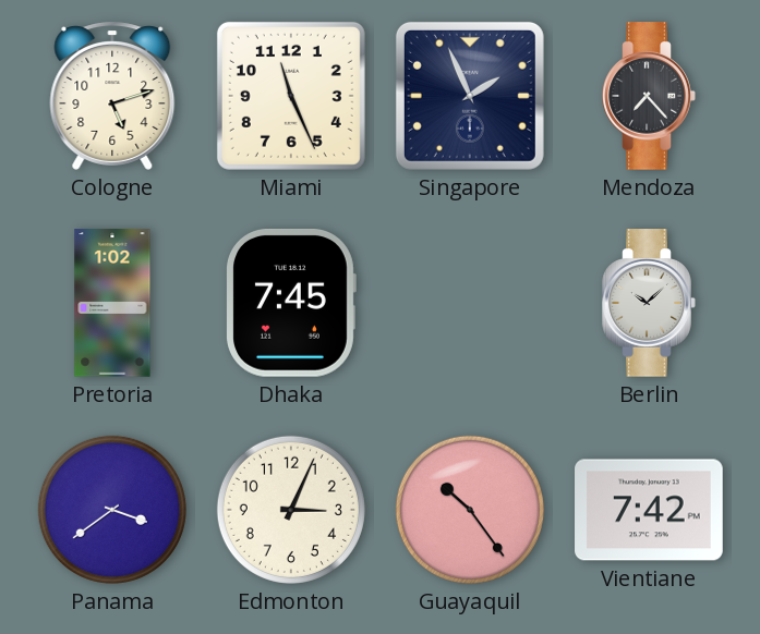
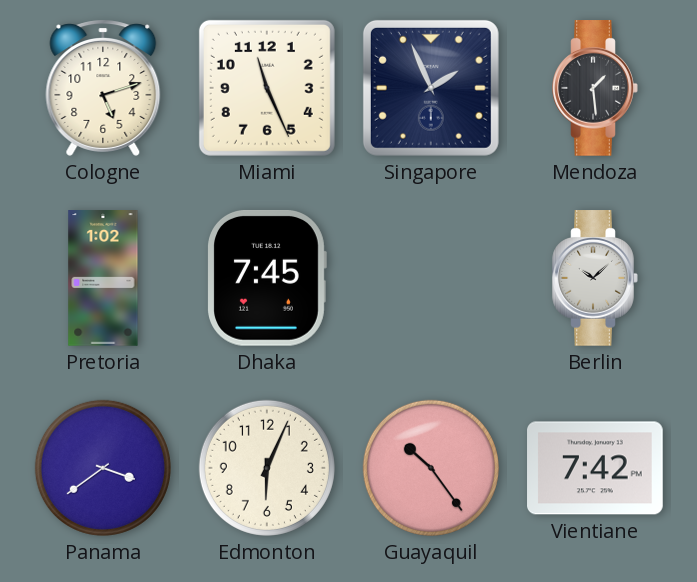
Mendoza: 7:23 -> 1:29 (595, 88)
Edmonton: 3:04 -> 6:04 (267, 468)
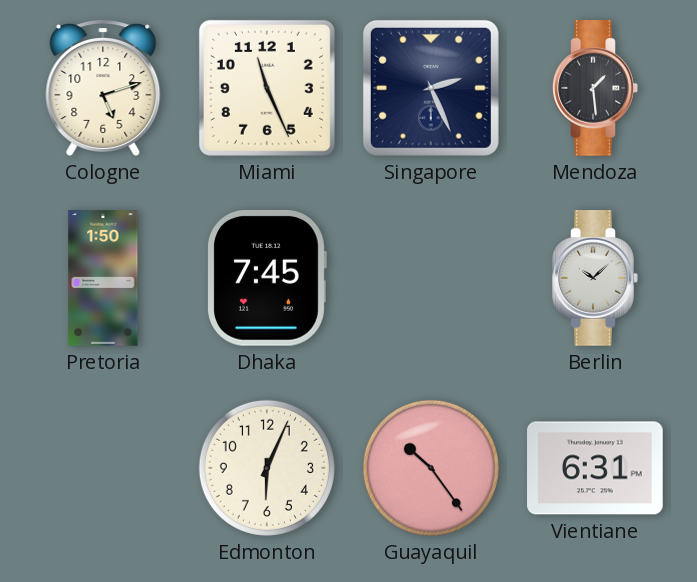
Singapore: 1:56 -> 2:26 (431, 88)
Pretoria: 1:02 -> 1:50 (103, 278)
Panama: 3:39 -> none (103, 468)
Vientiane: 7:42 -> 6:31 (595, 468)
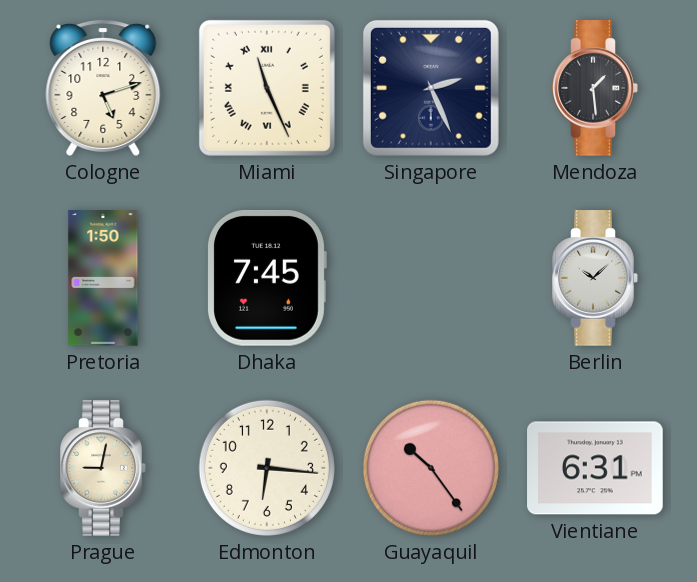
Miami numerals: Arabic -> Roman (267, 88)
Prague: none -> 9:02 (103, 468)
Edmonton: 6:04 -> 6:16 (267, 468)
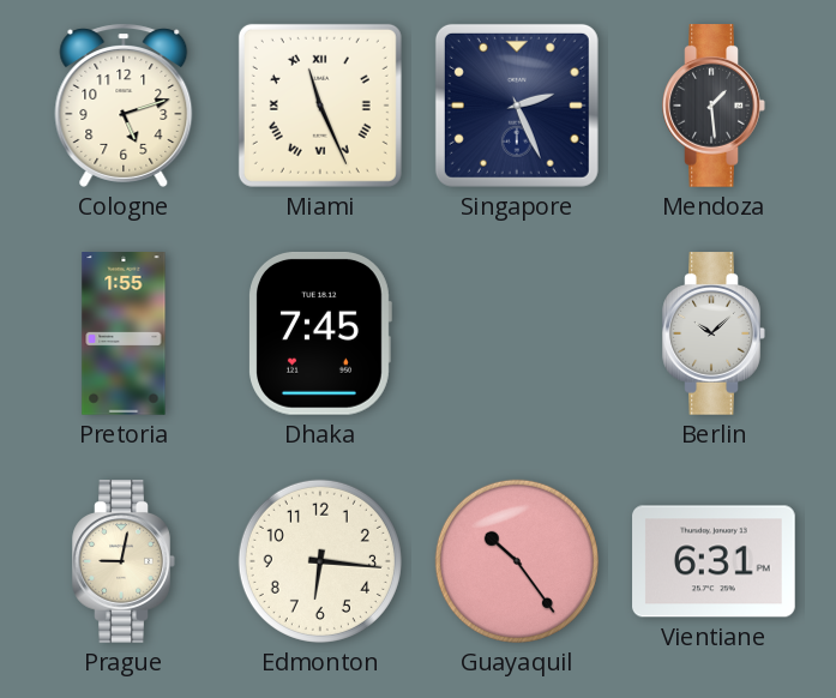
Pretoria: 1:50 -> 1:55 (124, 333)
